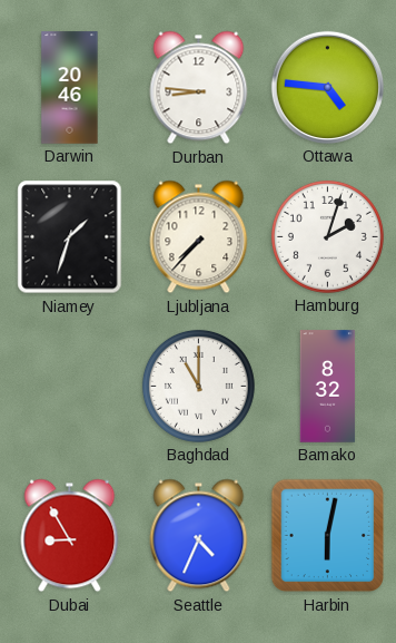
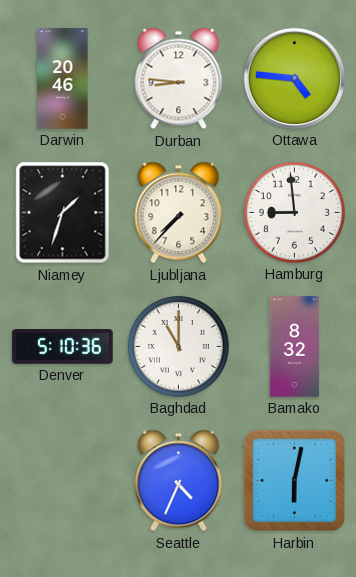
Hamburg: 2:03 -> 8:59 (294, 212)
Denver: none -> 5:10 (63, 347)
Dubai: 8:55 -> none (70, 536)
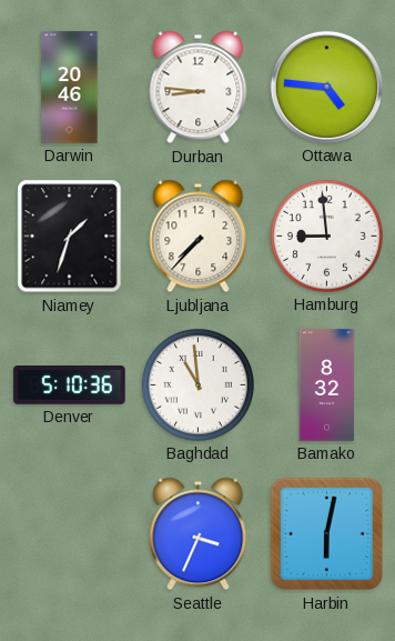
Baghdad: 11:00 -> 10:59 (197, 384)
Seattle: 4:34 -> 3:34 (199, 534)
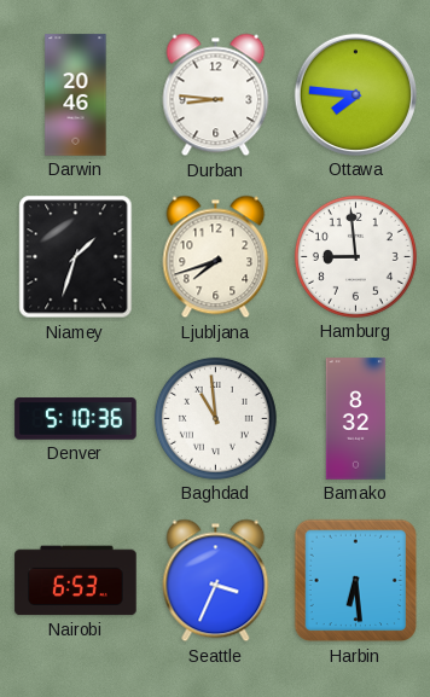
Ottawa: 4:46 -> 7:46 (355, 94)
Ljubljana: 7:37 -> 7:42 (216, 257)
Nairobi: none -> 6:53 (76, 581)
Harbin: 6:02 -> 6:29 (356, 581)
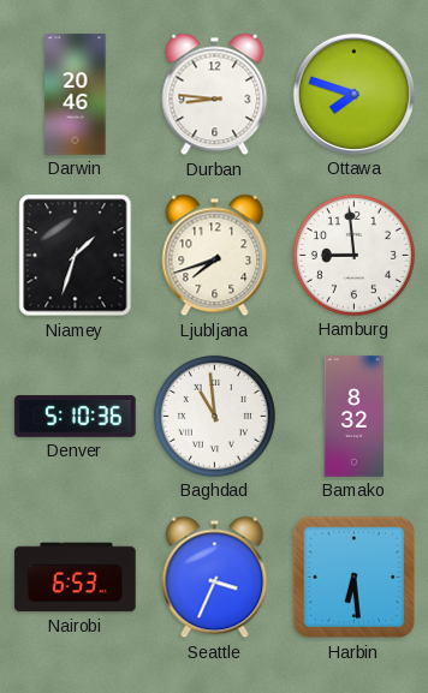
Ottawa: 7:46 -> 7:48 (353, 94)
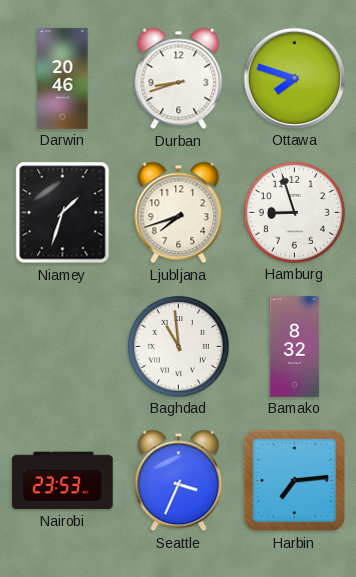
Durban: 8:46 -> 8:42 (179, 79)
Hamburg: 8:59 -> 8:57 (294, 212)
Denver: 5:10 -> none (76, 417)
Nairobi: 6:53 -> 23:53 (63, 481)
Harbin: 6:29 -> 7:14 (295, 481)
